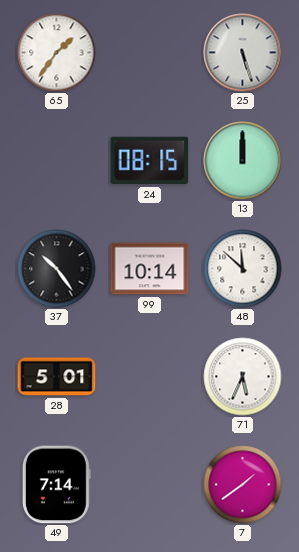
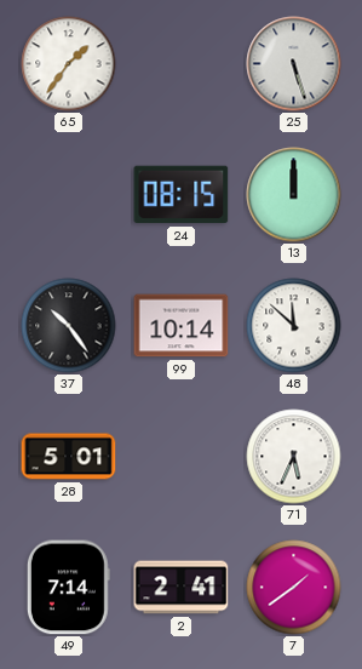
2: none -> 2:41 (182, 588)
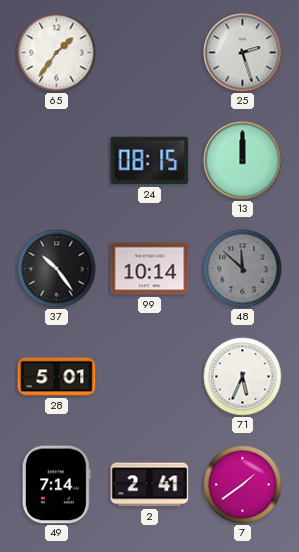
25: 5:27 -> 2:27 (243, 53)
48 dial: white -> grey (243, 269)
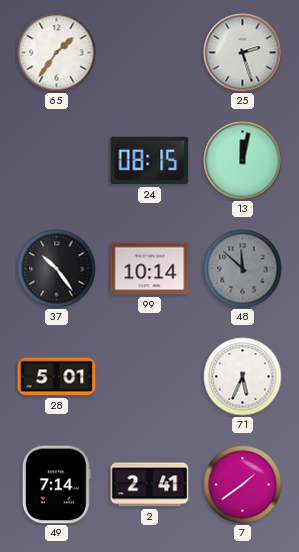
13: 12:00 -> 12:02 (243, 161)
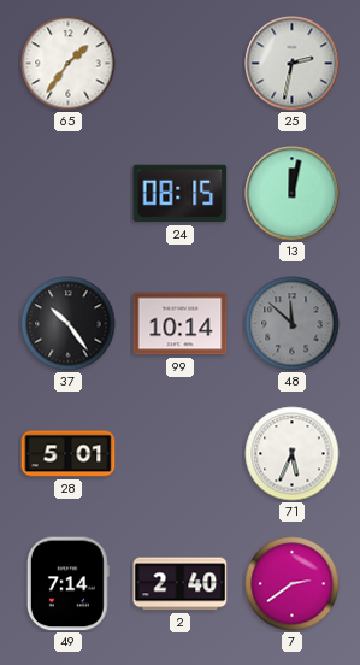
25: 2:27 -> 2:32 (293, 64)
2: 2:41 -> 2:40 (181, 584)
7: 1:39 -> 2:39 (293, 584)
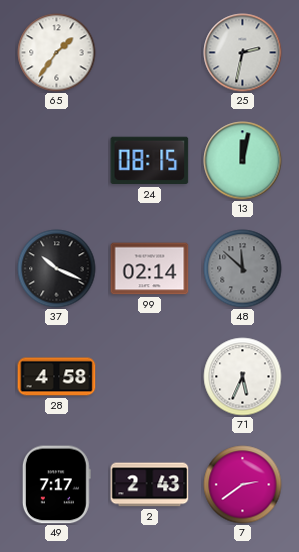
37: 10:24 -> 10:19 (57, 269)
99: 10:14 -> 02:14 (150, 269)
28: 5:01 -> 4:58 (57, 377)
49: 7:14 -> 7:17 (56, 485)
2: 2:40 -> 2:43 (150, 485)
